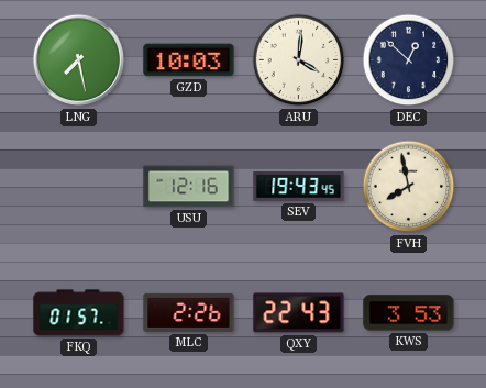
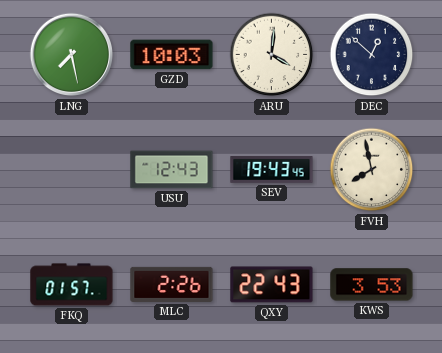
USU: 12:16 -> 12:43 (172, 170)
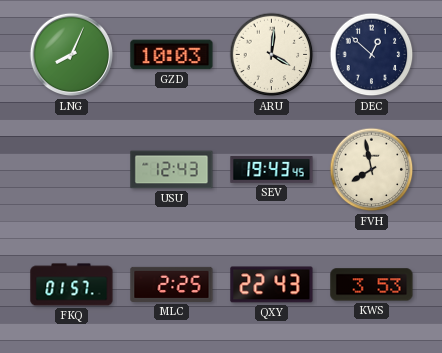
LNG: 7:28 -> 8:04 (72, 55)
MLC: 2:26 -> 2:25 (172, 284)
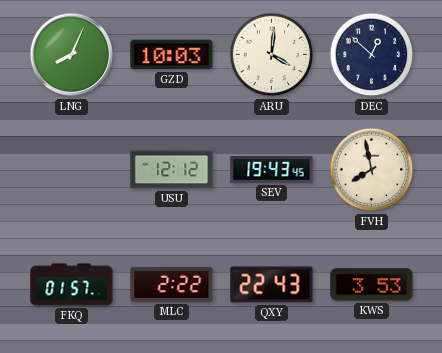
USU: 12:43 -> 12:12 (172, 170)
MLC: 2:25 -> 2:22 (172, 284)
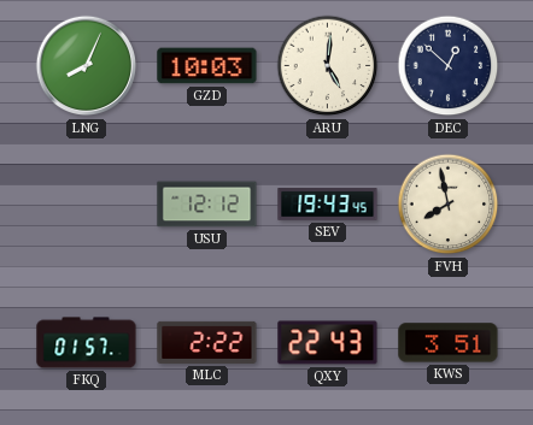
ARU: 4:01 -> 5:01 (328, 66)
KWS: 3:53 -> 3:51 (449, 343)
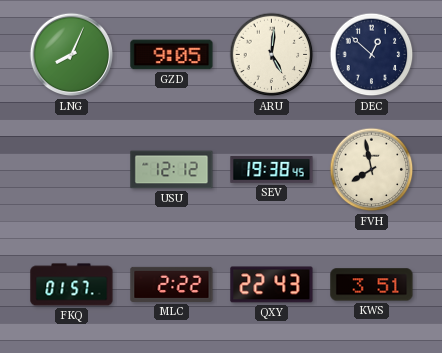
GZD: 10:03 -> 9:05 (172, 55)
SEV: 19:43 -> 19:38 (272, 170)
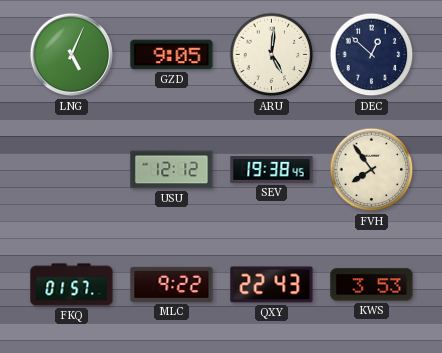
LNG: 8:04 -> 5:04 (72, 55)
FVH: 7:58 -> 7:54 (372, 170)
MLC: 2:22 -> 9:22 (172, 284)
KWS: 3:51 -> 3:53 (372, 285)
